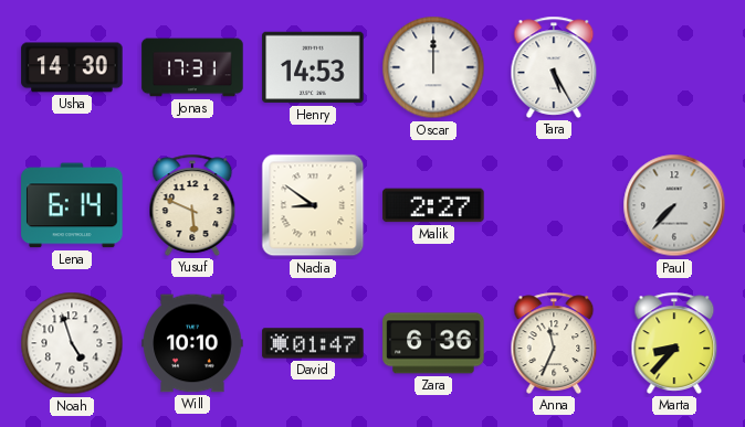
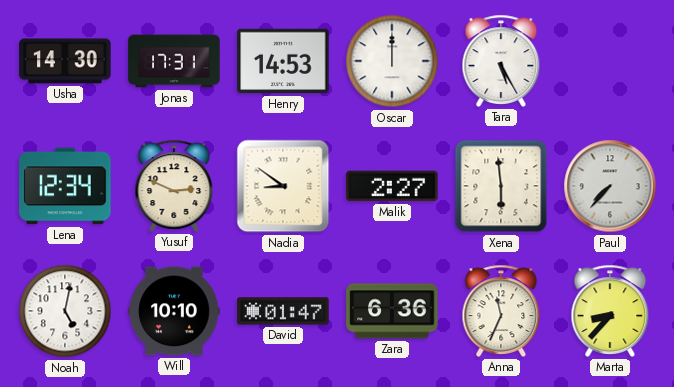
Lena: 6:14 -> 12:34 (65, 186)
Yusuf: 5:49 -> 2:49 (174, 186)
Xena: none -> 5:59 (501, 186)
Noah: 4:57 -> 5:02 (65, 311)
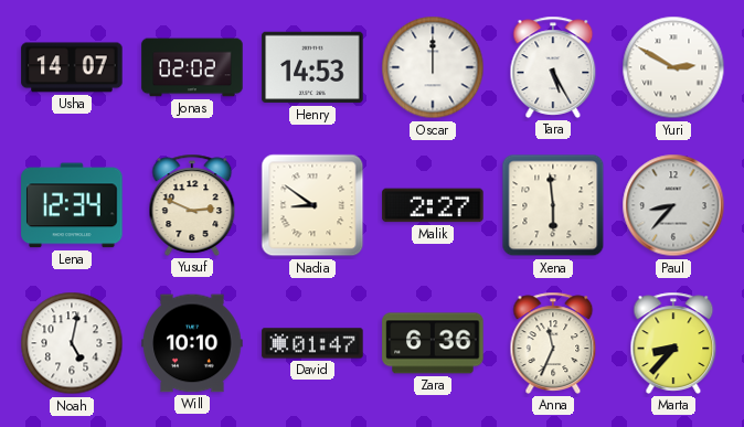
Usha: 14:30 -> 14:07 (72, 67)
Jonas: 17:31 -> 02:02 (192, 67)
Yuri: none -> 2:50 (673, 67)
Paul: 7:37 -> 8:37 (673, 205)
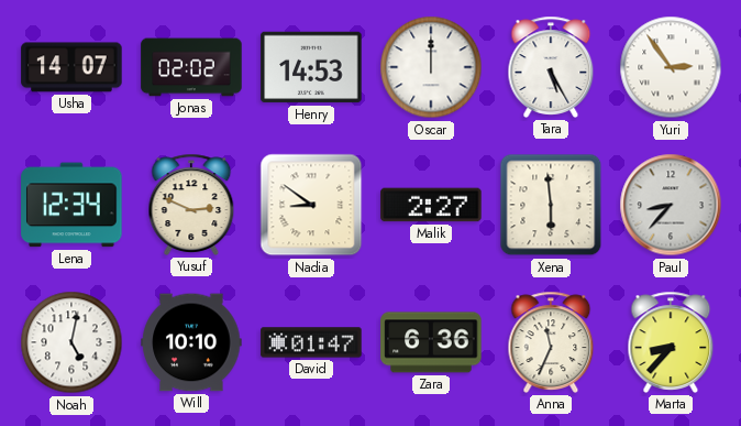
Yuri: 2:50 -> 2:54 (671, 67)
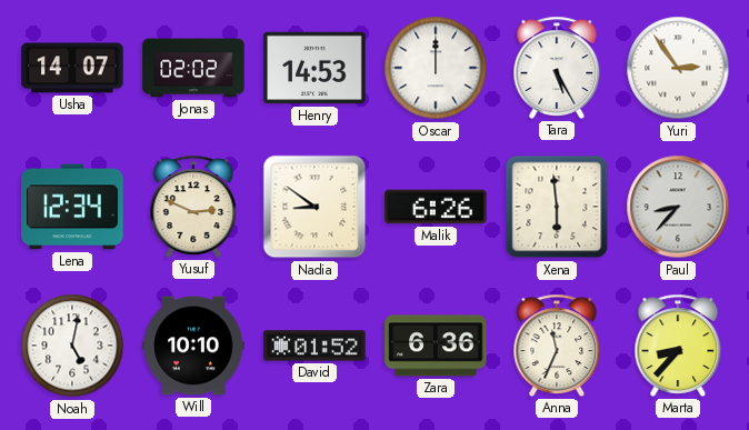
Malik: 2:27 -> 6:26 (436, 207)
David: 01:47 -> 01:52 (314, 346)
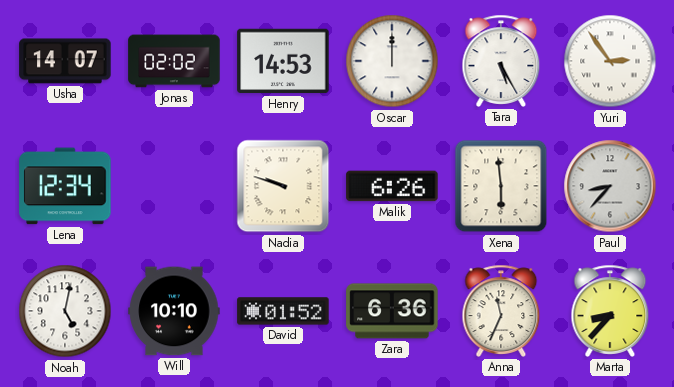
Yusuf: 2:49 -> none (193, 207)
Nadia: 8:51 -> 9:48 (283, 186)
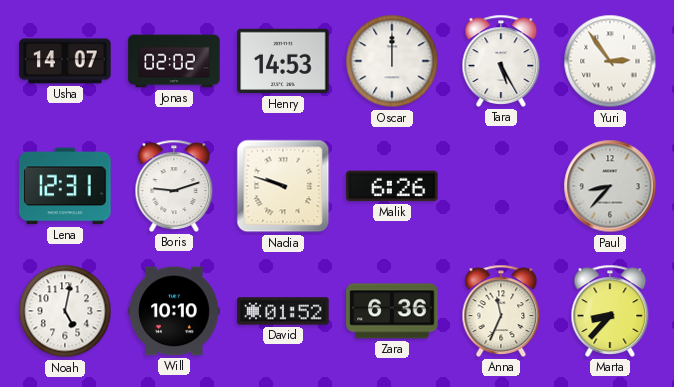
Lena: 12:34 -> 12:31 (65, 186)
Boris: none -> 9:12 (174, 186)
Xena: 5:59 -> none (501, 186)
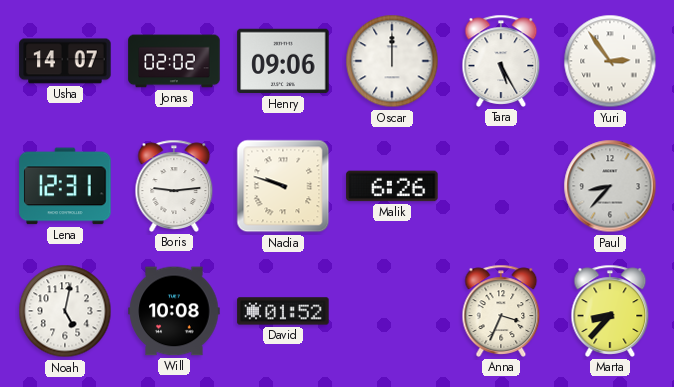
Henry: 14:53 -> 09:06 (283, 61)
Boris: 9:12 -> 9:14 (174, 186)
Will: 10:10 -> 10:08 (174, 311)
Zara: 6:36 -> none (392, 311)
Anna: 11:34 -> 3:34 (501, 311)
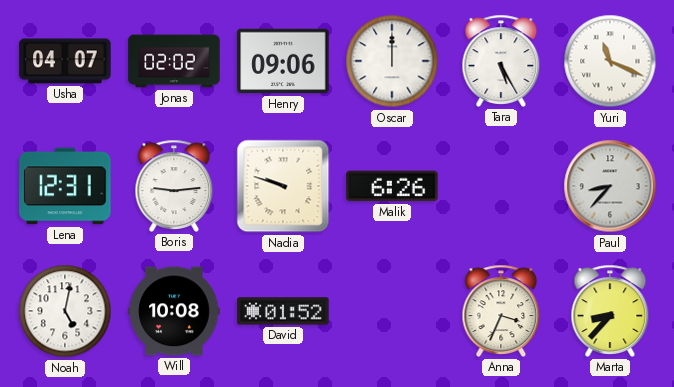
Usha: 14:07 -> 04:07 (65, 61)
Yuri: 2:54 -> 11:19 (610, 61)
